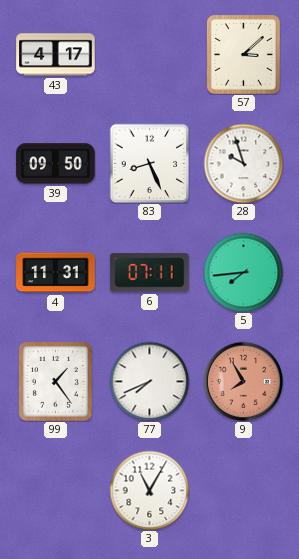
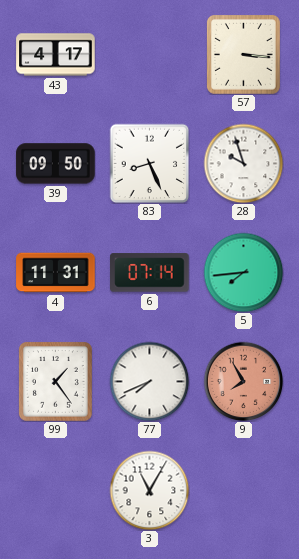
57: 3:08 -> 3:16 (243, 54)
6: 07:11 -> 07:14 (150, 273)
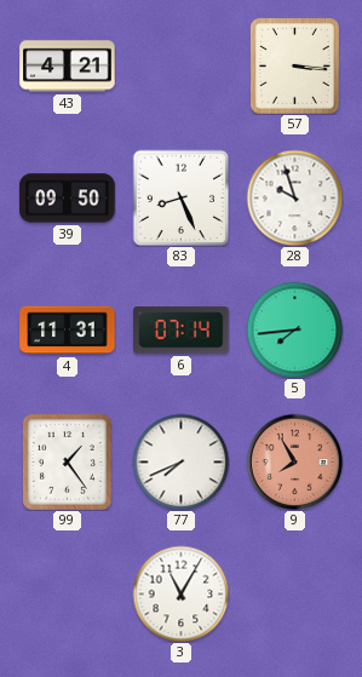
43: 4:17 -> 4:21 (68, 67)
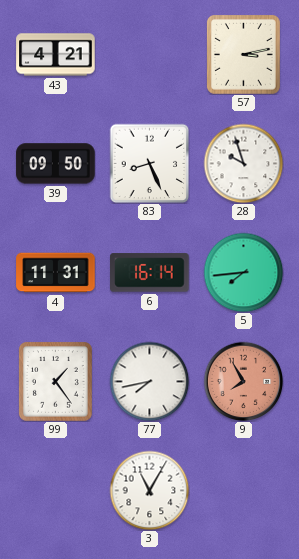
57: 3:16 -> 3:13 (243, 54)
6: 07:14 -> 16:14 (150, 273)
77: 7:41 -> 7:43 (149, 381)
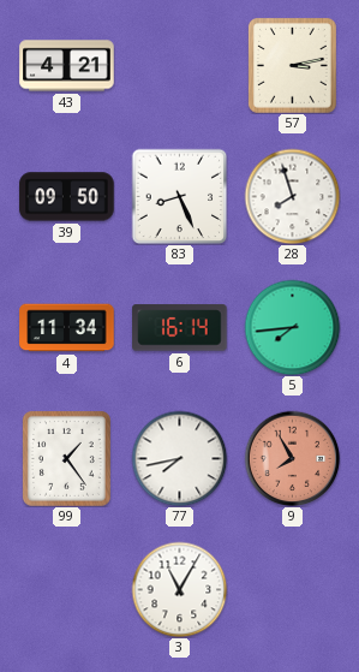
28: 9:57 -> 7:57 (292, 196)
4: 11:31 -> 11:34 (67, 328)
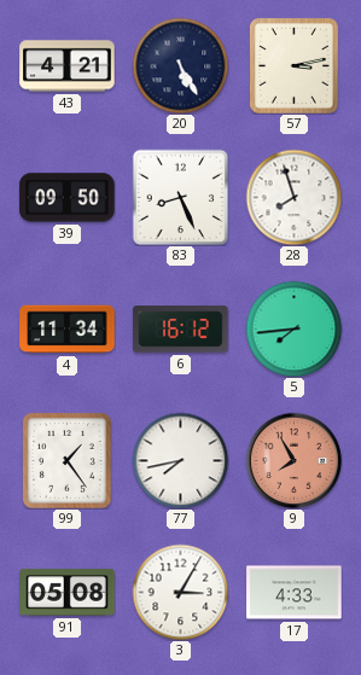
20: none -> 5:25 (180, 65)
6: 16:14 -> 16:12 (181, 330)
91: none -> 05:08 (68, 593)
3: 11:05 -> 3:05 (180, 592)
17: none -> 4:33 (295, 593)
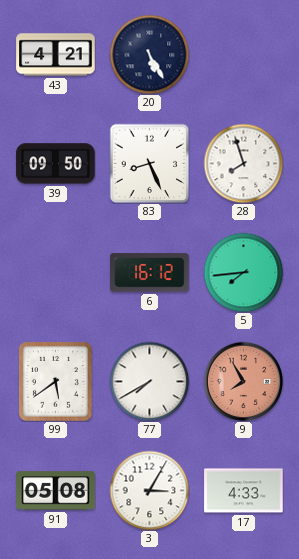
57: 3:13 -> none (293, 65)
4: 11:34 -> none (68, 330)
99: 1:24 -> 5:39 (55, 381)
77: 7:43 -> 7:40 (149, 381)
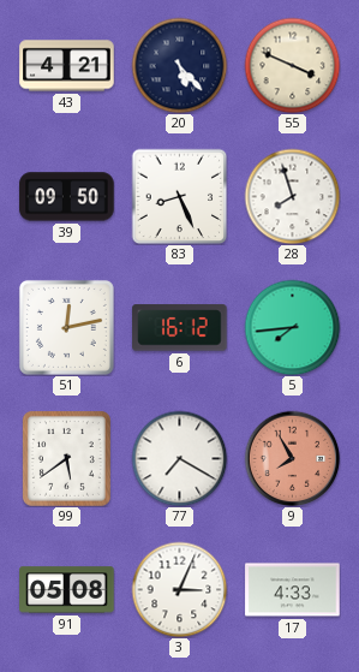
20: 5:25 -> 5:23 (179, 65)
55: none -> 3:49 (292, 65)
51: none -> 12:13 (66, 327)
77: 7:40 -> 7:20 (179, 458)
3: 3:05 -> 3:04 (179, 589)
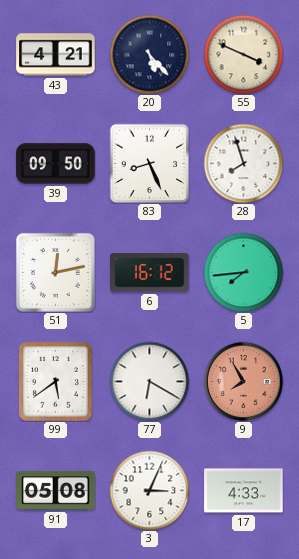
77: 7:20 -> 6:20 (149, 381)
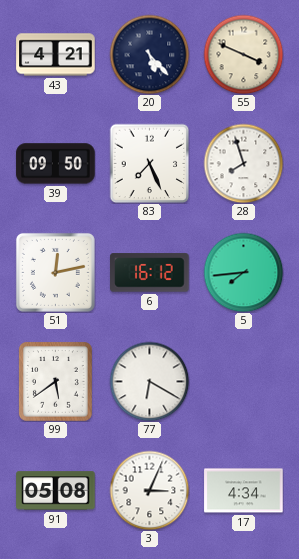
83: 8:26 -> 7:26 (149, 163)
9: 7:55 -> none (243, 381)
17: 4:33 -> 4:34 (244, 491)
